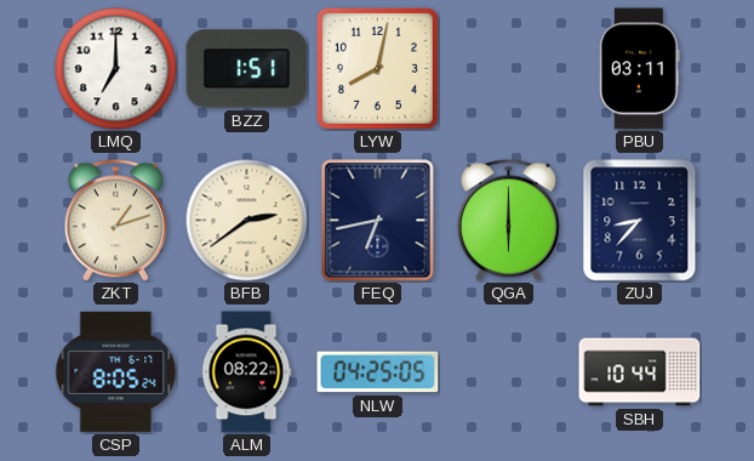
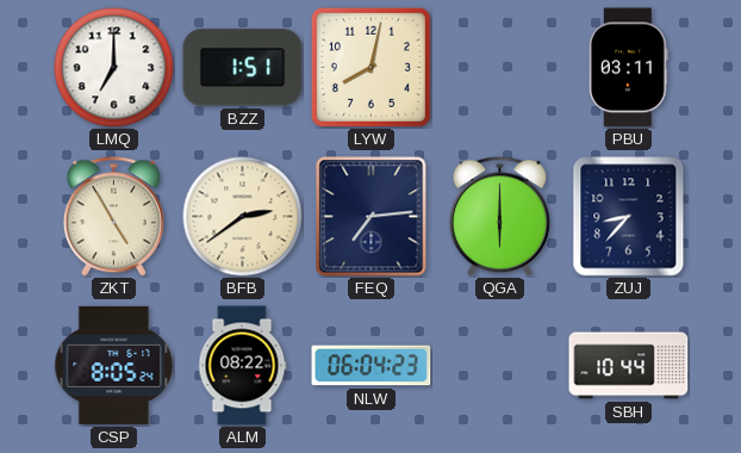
ZKT: 1:12 -> 4:55 (113, 217)
FEQ: 6:43 -> 7:14 (372, 217)
NLW: 04:25 -> 06:04 (372, 366)
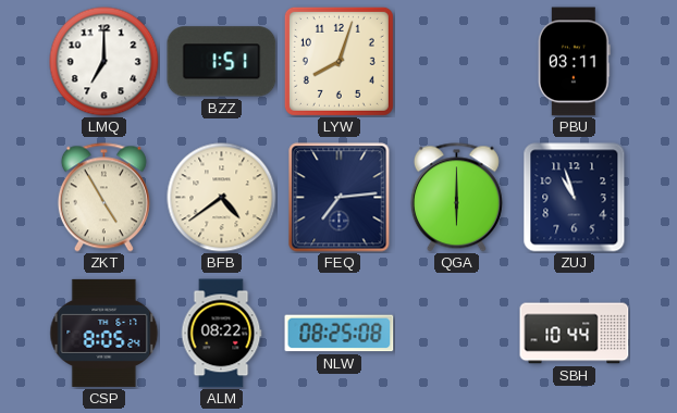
LYW: 8:02 -> 8:03 (338, 61)
BFB: 2:39 -> 4:39 (222, 198)
ZUJ: 8:37 -> 10:57 (575, 198)
NLW: 06:04 -> 08:25 (340, 334)
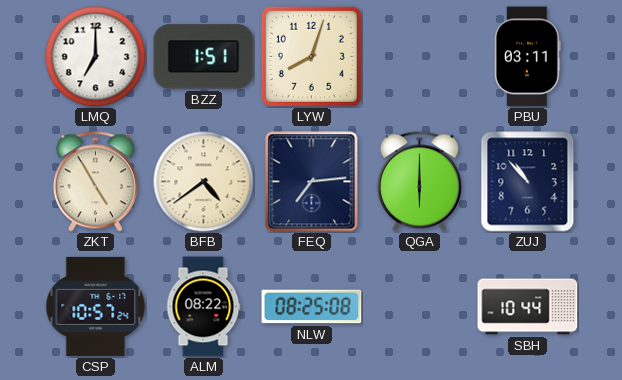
ZUJ: 10:57 -> 10:53 (528, 182)
CSP: 8:05 -> 10:57 (96, 306)
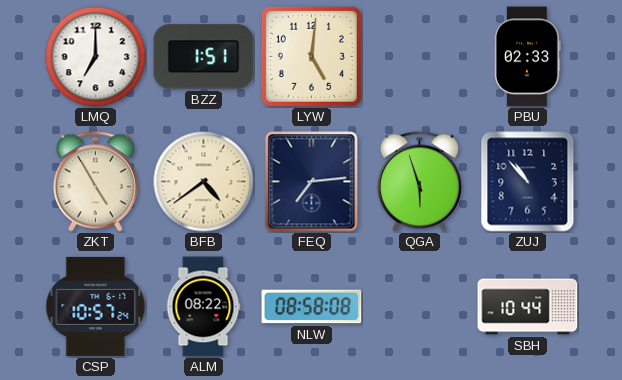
LYW: 8:03 -> 5:01 (311, 56)
PBU: 03:11 -> 02:33 (527, 57)
QGA: 6:00 -> 5:57 (419, 182)
NLW: 08:25 -> 08:58 (312, 307)
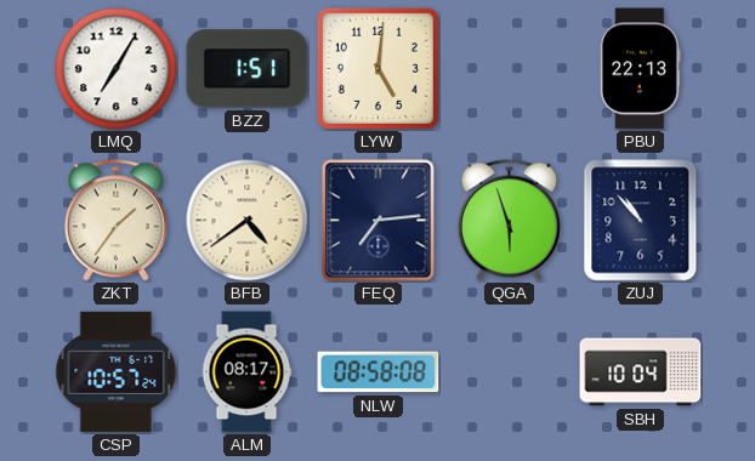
LMQ: 7:00 -> 7:05 (117, 69)
PBU: 02:33 -> 22:13 (640, 69)
ZKT: 4:55 -> 1:36 (115, 221)
ALM: 08:22 -> 08:17 (246, 372)
SBH: 10:44 -> 10:04 (641, 372)
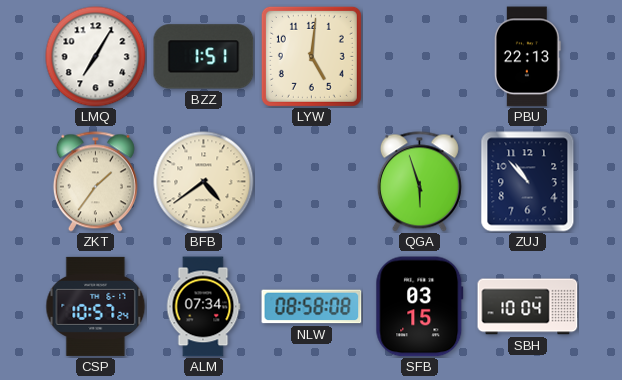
FEQ: 7:14 -> none (379, 221)
ALM: 08:17 -> 07:34 (203, 307)
SFB: none -> 03:15 (420, 307)
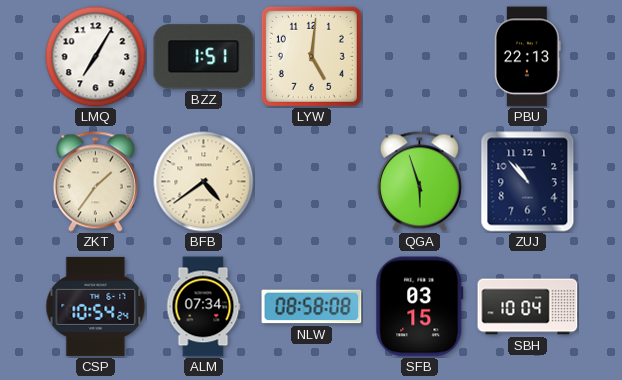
CSP: 10:57 -> 10:54 (96, 306)
